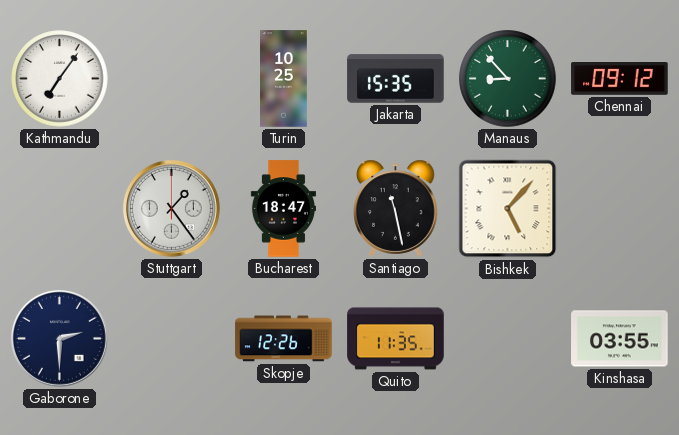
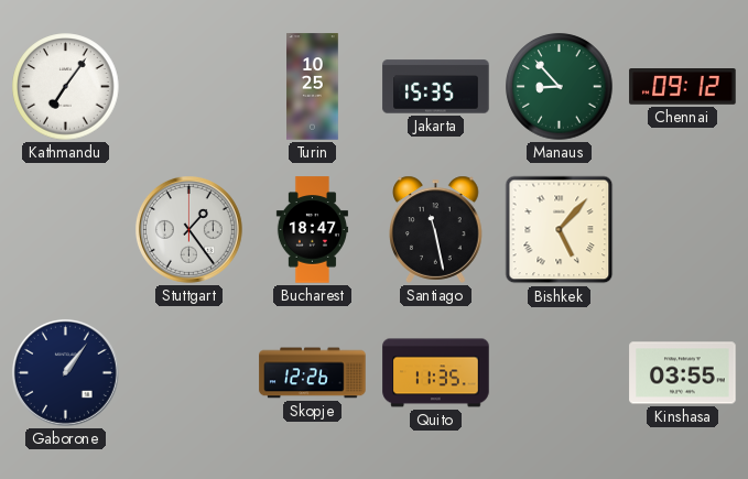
Gaborone: 2:30 -> 1:06 (65, 372)
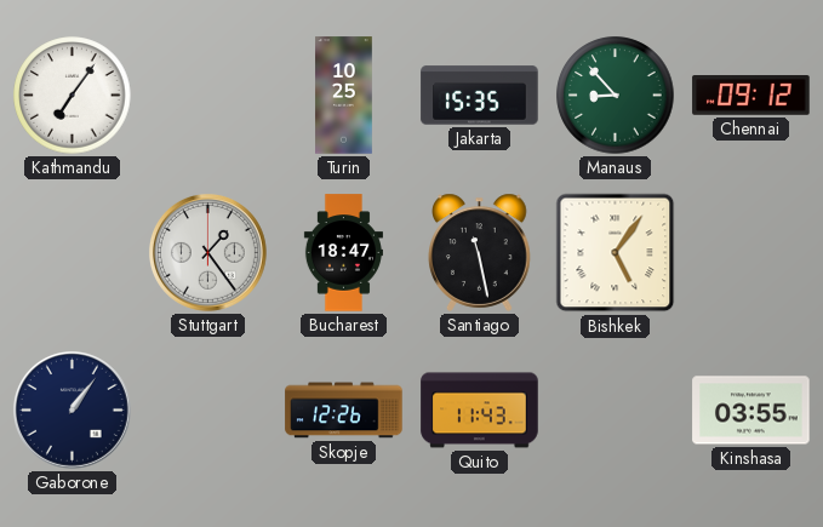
Bishkek: 5:07 -> 5:06 (616, 253)
Quito: 11:35 -> 11:43 (480, 411)
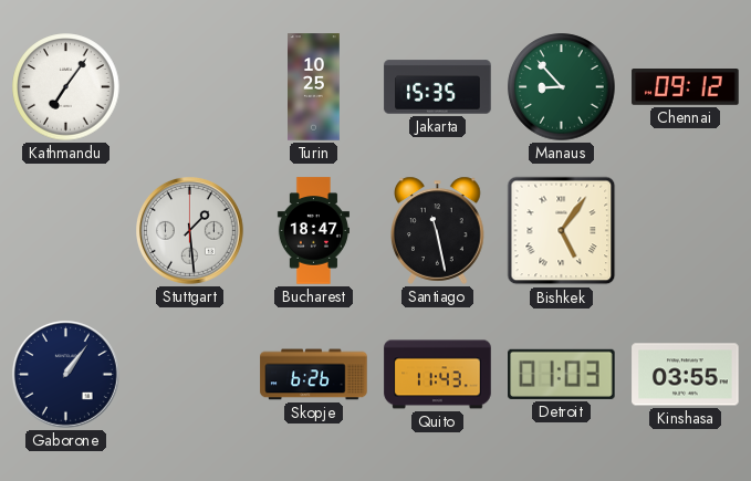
Stuttgart: 1:24 -> 1:29 (189, 230)
Skopje: 12:26 -> 6:26 (314, 375)
Detroit: none -> 01:03 (562, 374)
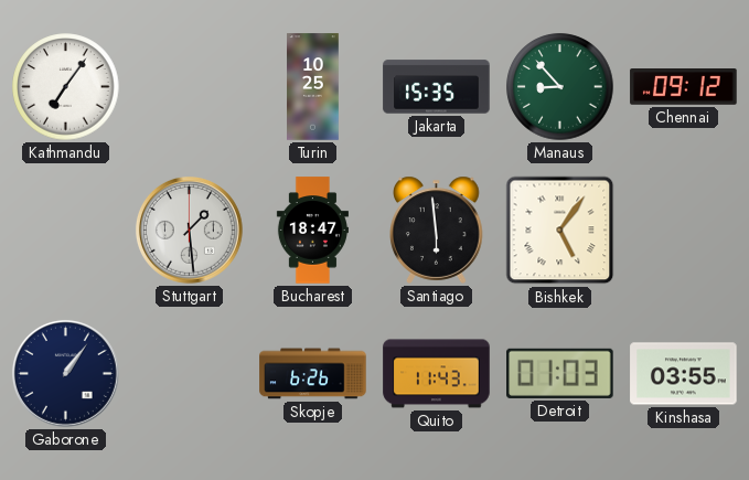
Santiago: 11:28 -> 5:59 (437, 230)
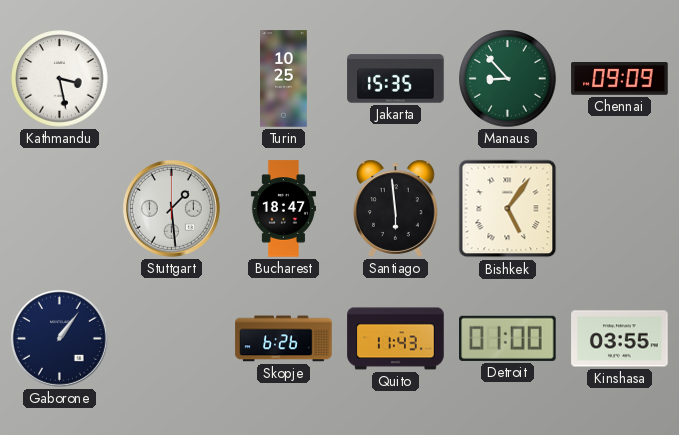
Kathmandu: 7:06 -> 3:28 (60, 79)
Chennai: 09:12 -> 09:09 (620, 79)
Detroit: 01:03 -> 01:00 (508, 338)
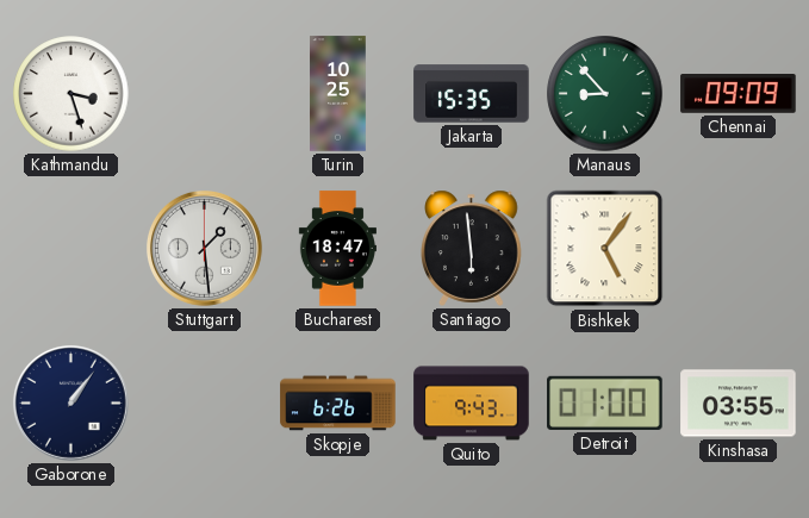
Kathmandu: 3:28 -> 3:27 (71, 94)
Quito: 11:43 -> 9:43 (472, 404)
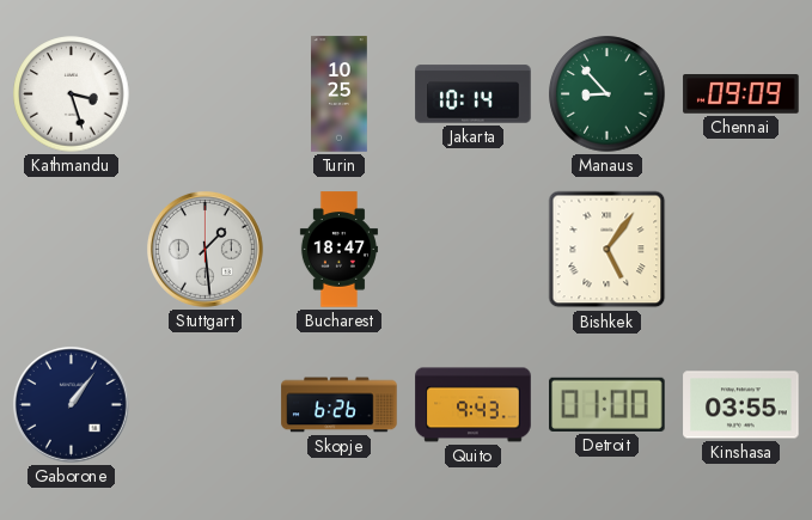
Jakarta: 15:35 -> 10:14 (474, 94)
Santiago: 5:59 -> none (472, 248)
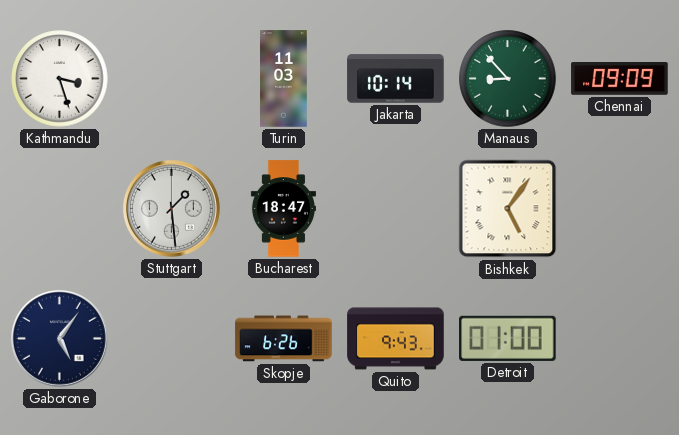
Turin: 10:25 -> 11:03 (284, 79)
Gaborone: 1:06 -> 5:06 (59, 338)
Kinshasa: 03:55 -> none (741, 405)
